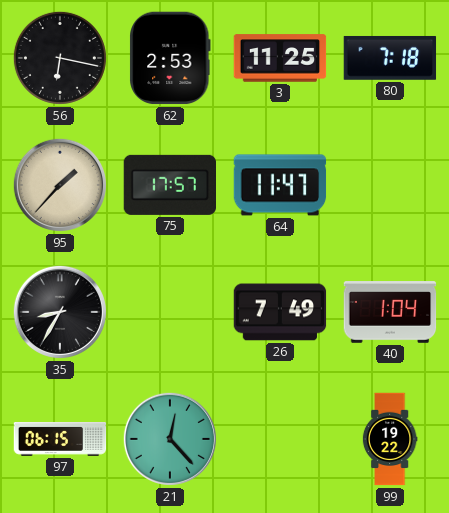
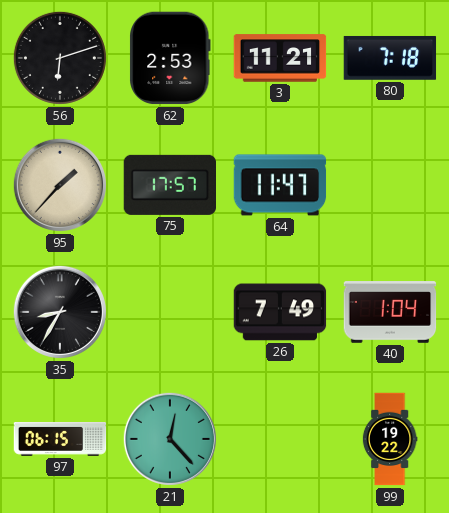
56: 6:17 -> 6:12 (60, 58)
3: 11:25 -> 11:21 (280, 58)
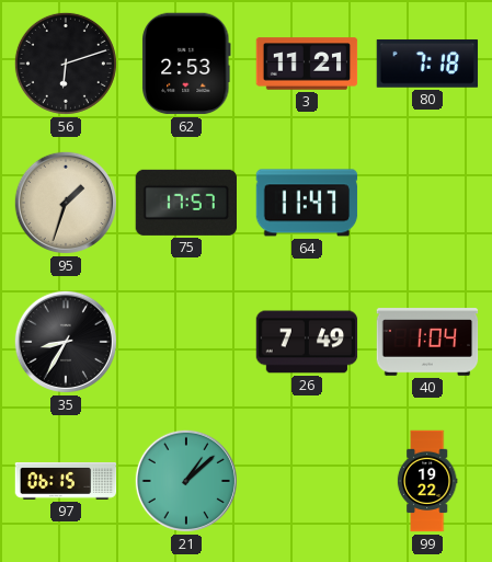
95: 1:37 -> 1:33 (66, 203)
21: 12:23 -> 1:08 (186, 481)
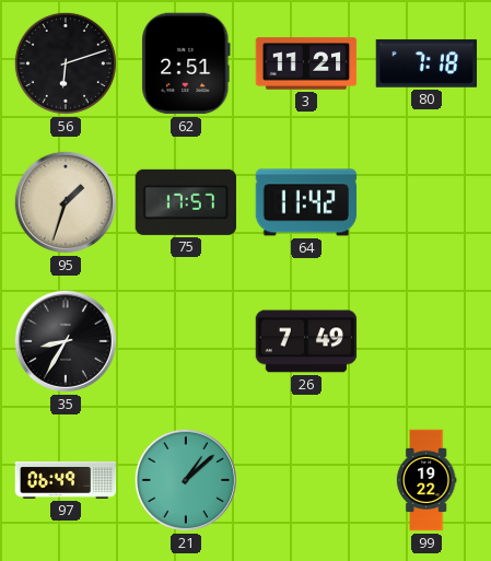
62: 2:53 -> 2:51 (186, 63)
64: 11:47 -> 11:42 (306, 202)
40: 1:04 -> none (427, 342)
97: 06:15 -> 06:49 (66, 480)
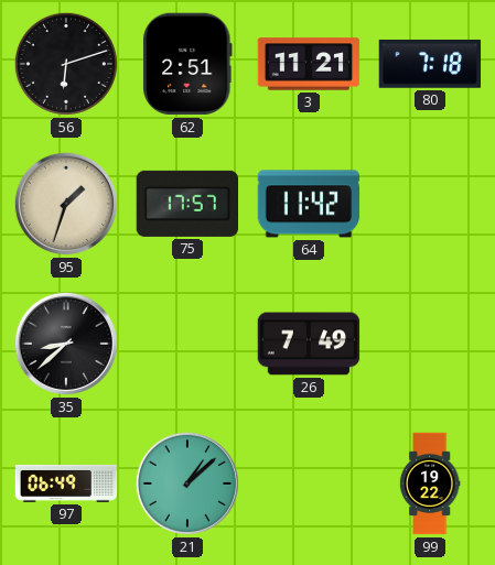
35: 8:35 -> 8:38 (66, 344)
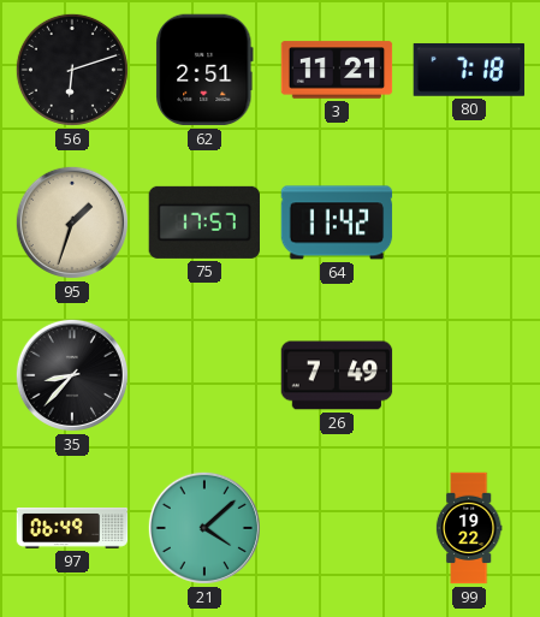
35: 8:38 -> 8:37 (72, 375)
21: 1:08 -> 4:08 (204, 528)
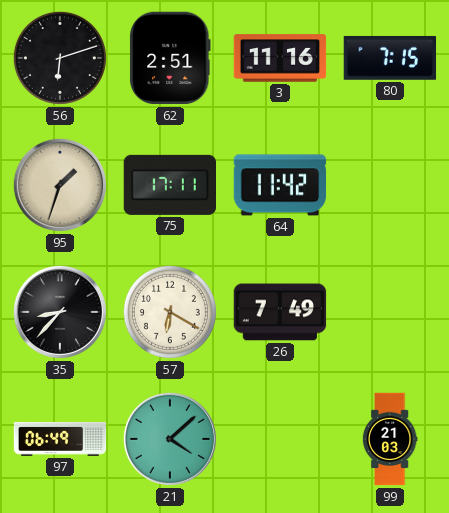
3: 11:21 -> 11:16 (280, 58)
80: 7:18 -> 7:15 (390, 58)
75: 17:57 -> 17:11 (170, 185)
57: none -> 6:20 (170, 312)
99: 19:22 -> 21:03 (390, 439)
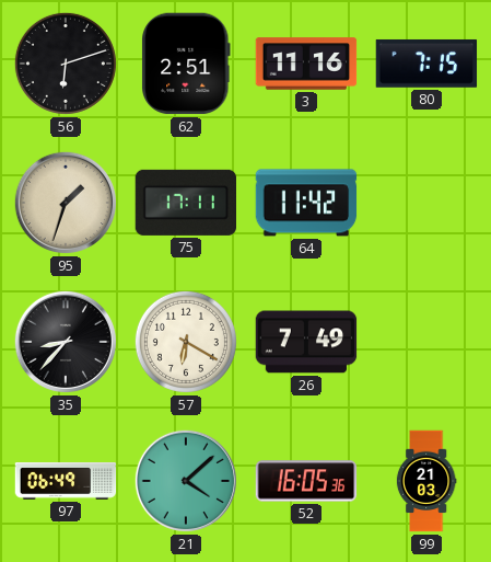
52: none -> 16:05 (306, 481)
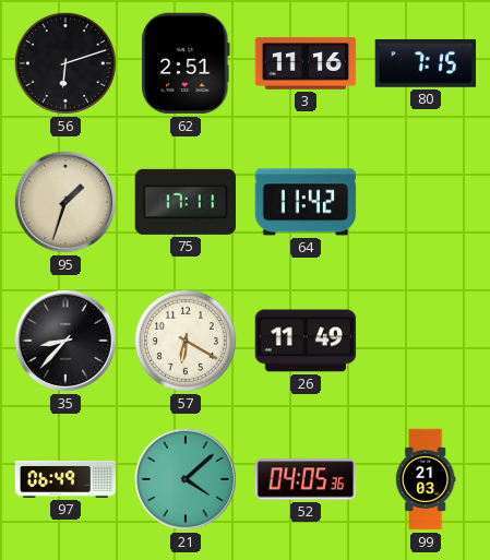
26: 7:49 -> 11:49 (306, 341)
52: 16:05 -> 04:05 (306, 479)
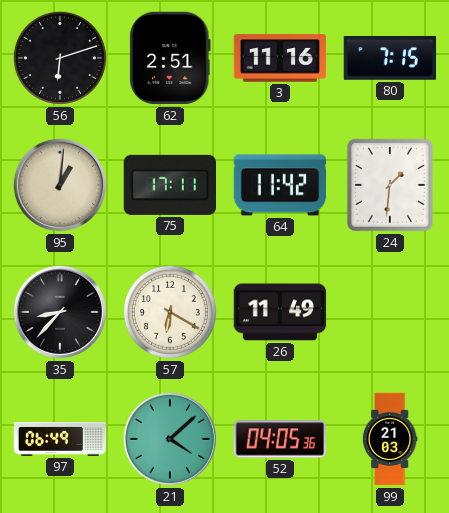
95: 1:33 -> 1:01 (60, 185)
24: none -> 1:31 (390, 185)
